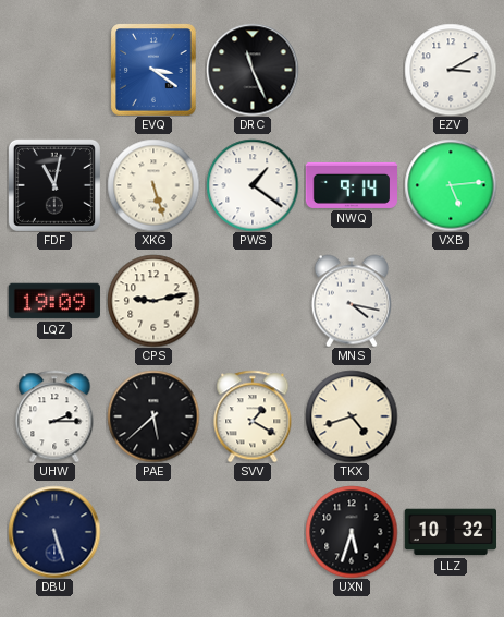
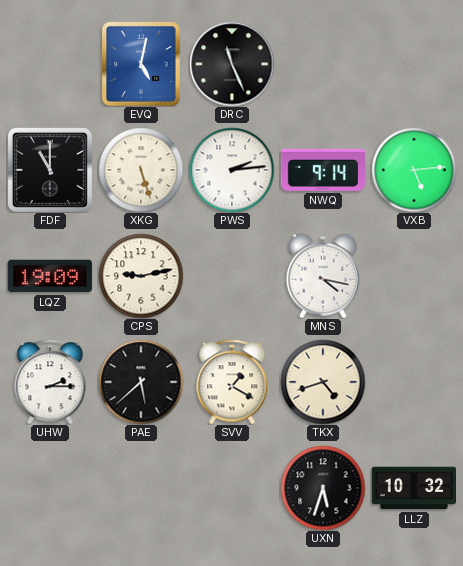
EVQ: 3:21 -> 5:02 (141, 64)
EZV: 3:10 -> none (451, 70)
FDF: 11:02 -> 11:00 (50, 170)
PWS: 1:21 -> 2:14 (232, 170)
DBU: 5:27 -> none (54, 532)
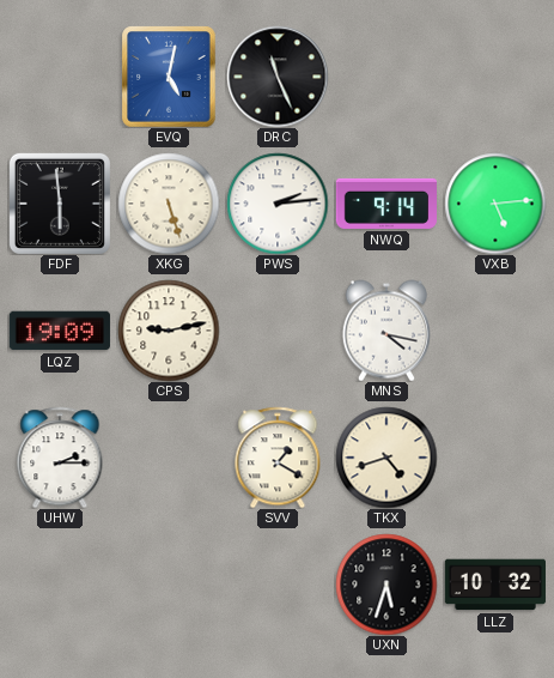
FDF: 11:00 -> 5:59 (60, 204)
PAE: 5:38 -> none (141, 382)
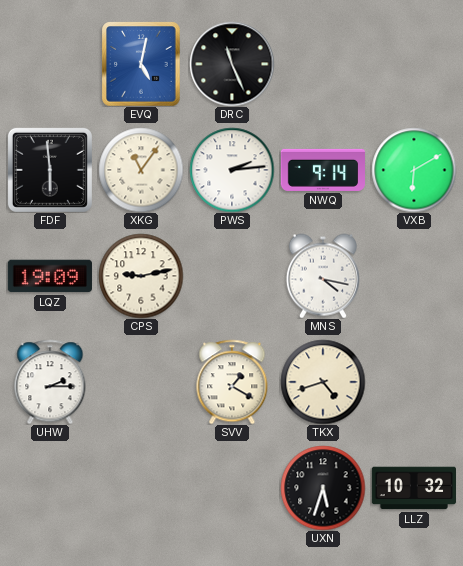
XKG: 5:27 -> 11:06 (141, 170)
VXB: 5:14 -> 6:10 (414, 170)
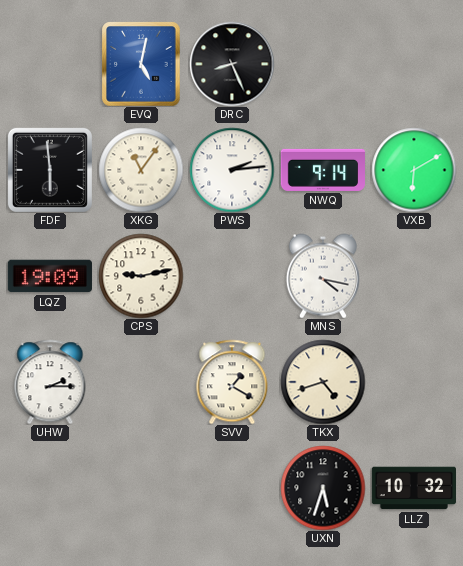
DRC: 11:26 -> 8:26 (232, 64)
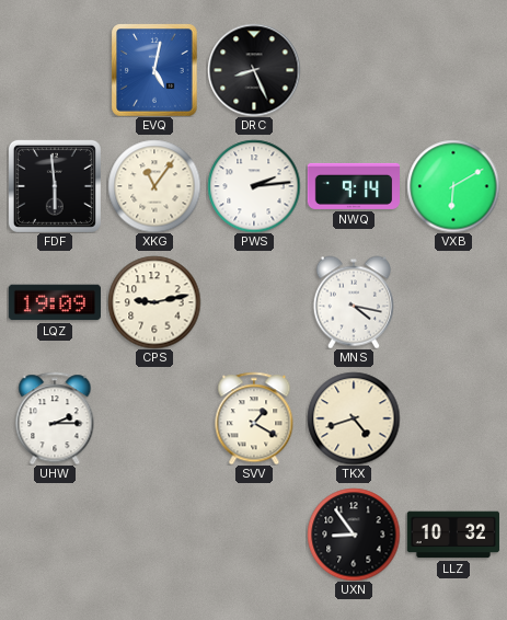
UXN: 5:33 -> 8:54 (354, 535)
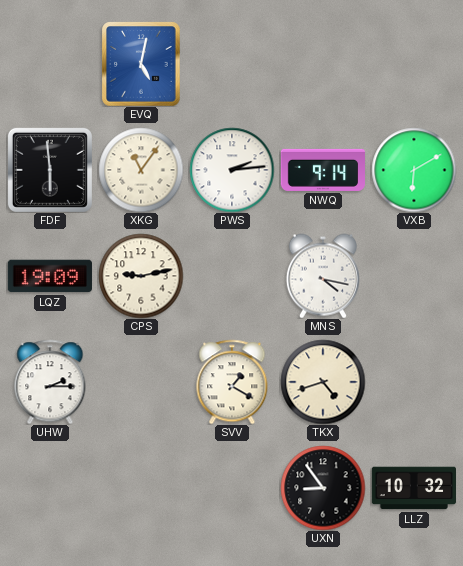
DRC: 8:26 -> none (254, 70)
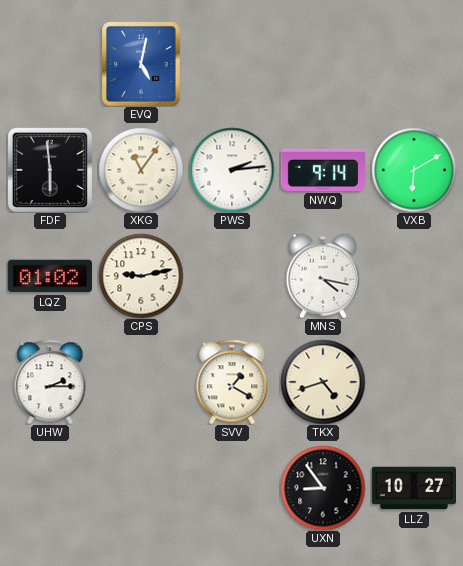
LQZ: 19:09 -> 01:02 (50, 276)
LLZ: 10:32 -> 10:27 (413, 488)
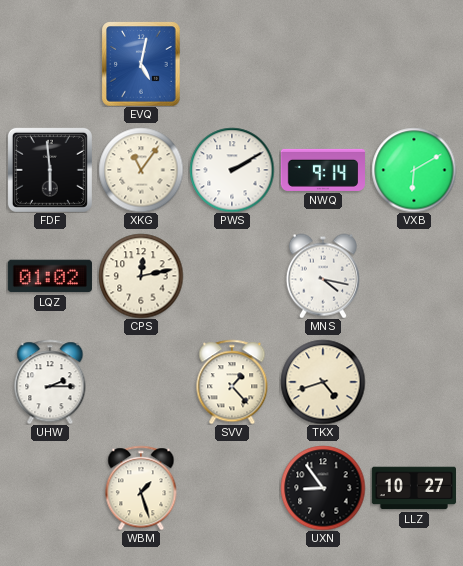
PWS: 2:14 -> 2:10 (232, 170)
CPS: 9:13 -> 12:13 (141, 276)
SVV: 1:20 -> 1:23 (232, 382)
WBM: none -> 1:27 (141, 488)
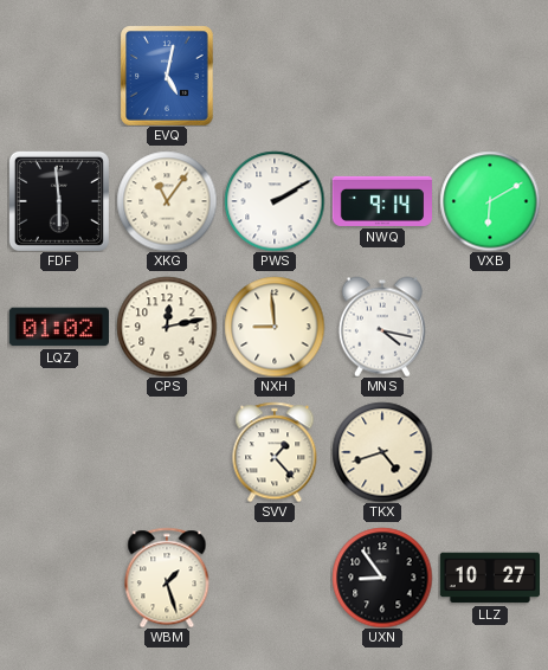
NXH: none -> 8:59 (275, 327)
UHW: 2:15 -> none (50, 382)
